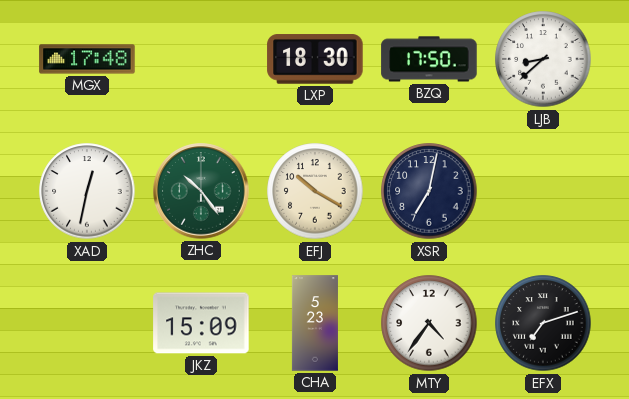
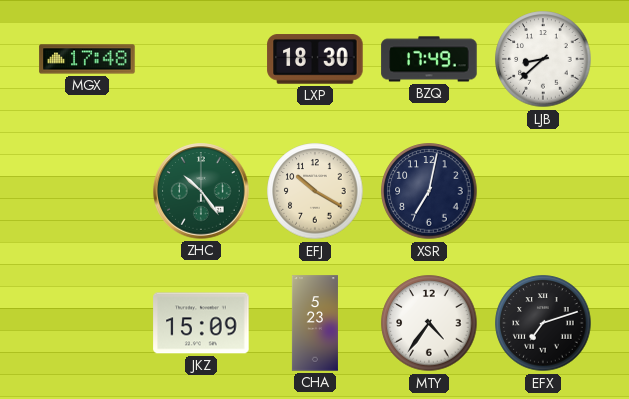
BZQ: 17:50 -> 17:49 (429, 59)
XAD: 12:32 -> none (87, 191)
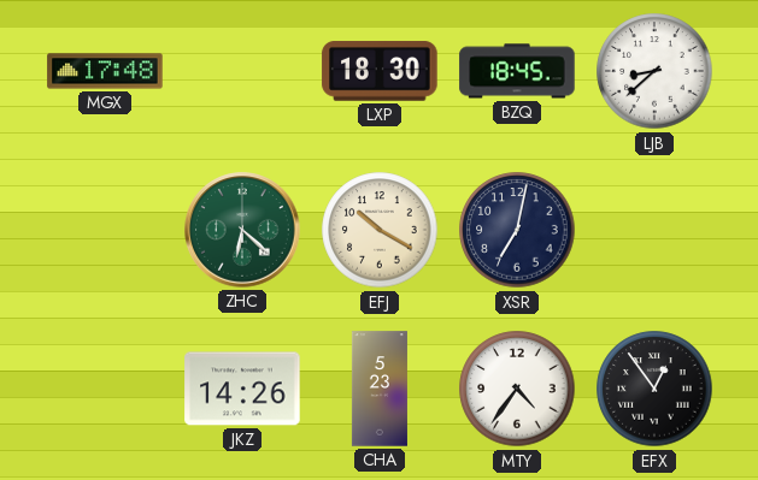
BZQ: 17:49 -> 18:45 (517, 71)
ZHC: 10:24 -> 6:22 (242, 230)
JKZ: 15:09 -> 14:26 (242, 389)
EFX: 7:12 -> 12:54 (654, 389)
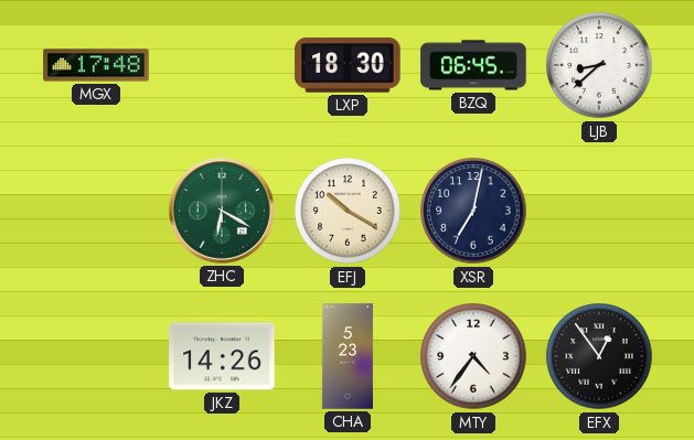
BZQ: 18:45 -> 06:45 (473, 65)
ZHC: 6:22 -> 6:20 (222, 211)
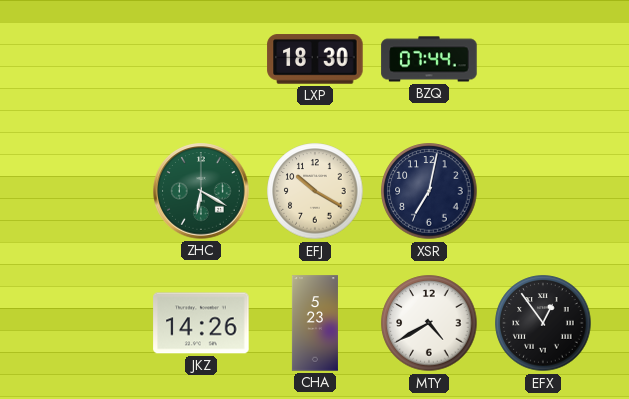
MGX: 17:48 -> none (96, 65)
BZQ: 06:45 -> 07:44 (429, 59)
LJB: 8:38 -> none (599, 65)
MTY: 4:36 -> 4:40 (429, 323)
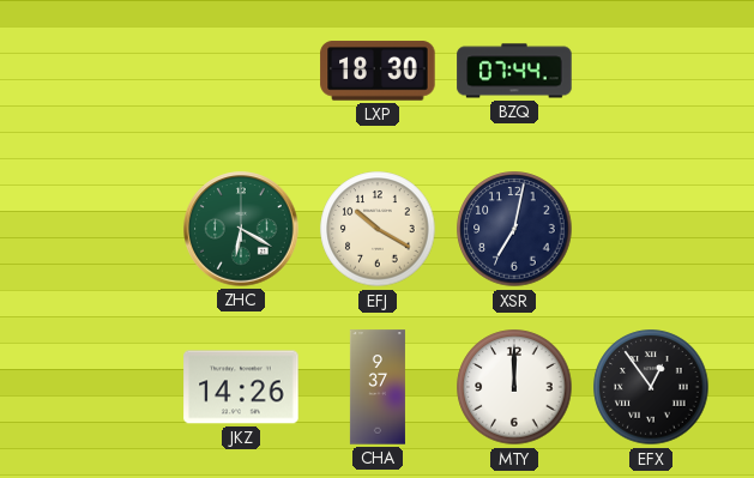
CHA: 5:23 -> 9:37 (378, 387)
MTY: 4:40 -> 12:00 (514, 387)
